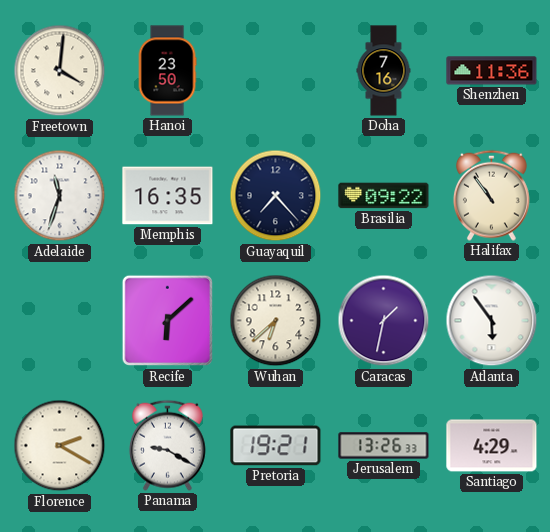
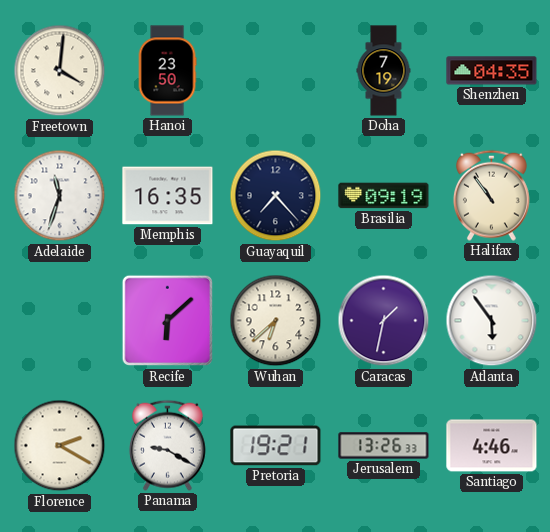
Doha: 7:16 -> 7:19 (384, 71)
Shenzhen: 11:36 -> 04:35 (492, 71)
Brasilia: 09:22 -> 09:19 (384, 196)
Santiago: 4:29 -> 4:46 (492, 446)
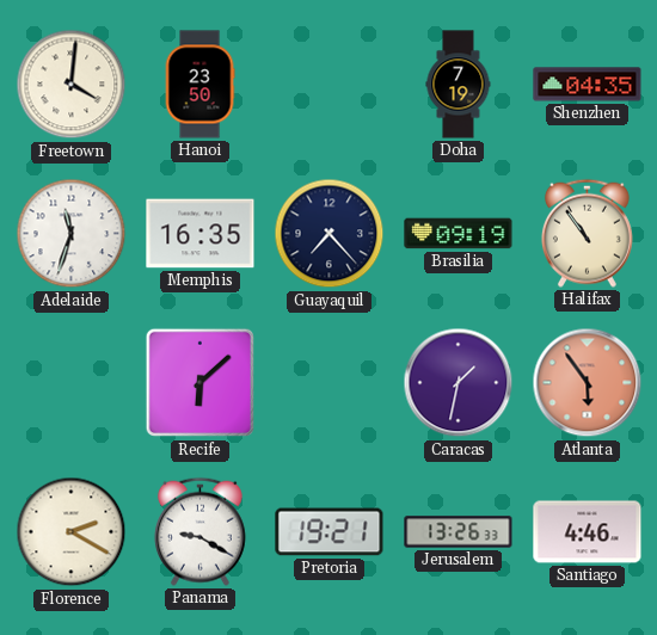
Wuhan: 6:38 -> none (276, 321)
Atlanta dial: white -> salmon (588, 383)
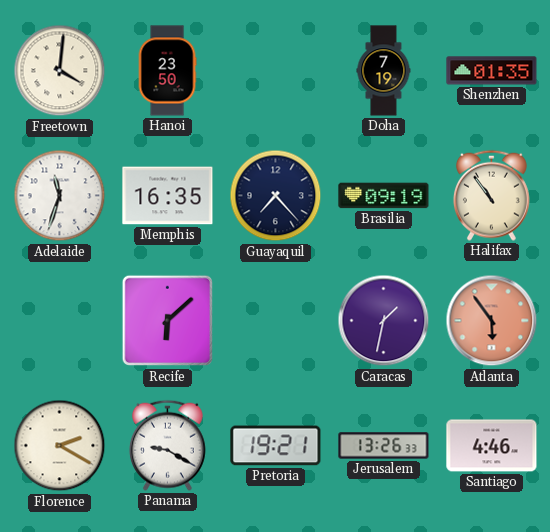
Shenzhen: 04:35 -> 01:35 (492, 71)
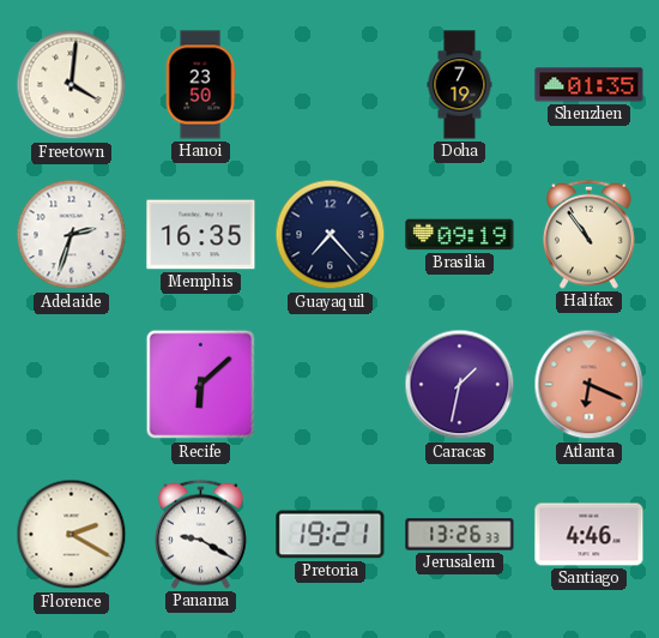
Adelaide: 11:33 -> 2:33 (72, 235)
Atlanta: 5:54 -> 6:19 (590, 385)
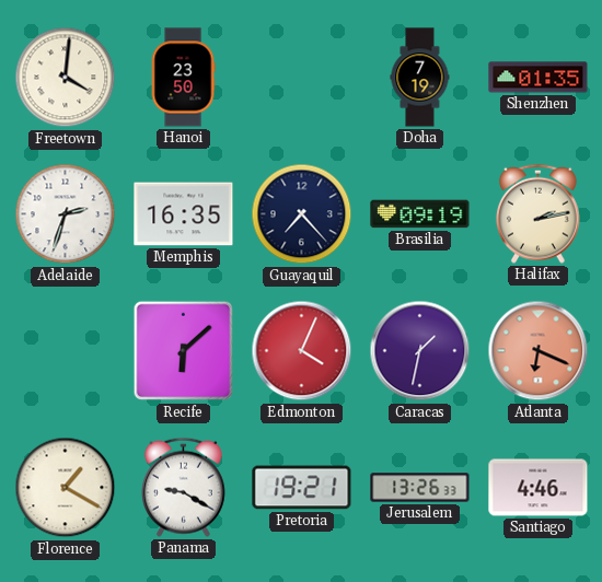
Halifax: 10:54 -> 2:13 (537, 213)
Edmonton: none -> 4:04 (302, 351)
Florence: 2:20 -> 1:20 (66, 488)
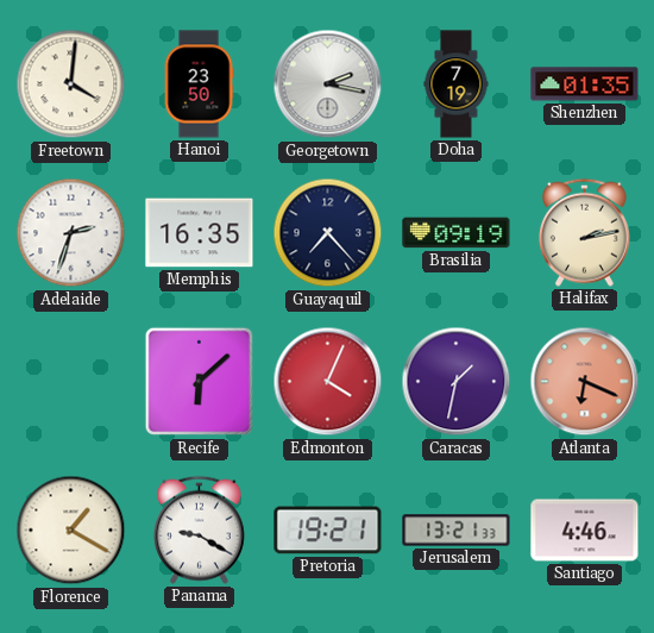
Georgetown: none -> 2:17 (328, 84)
Jerusalem: 13:26 -> 13:21 (457, 531)
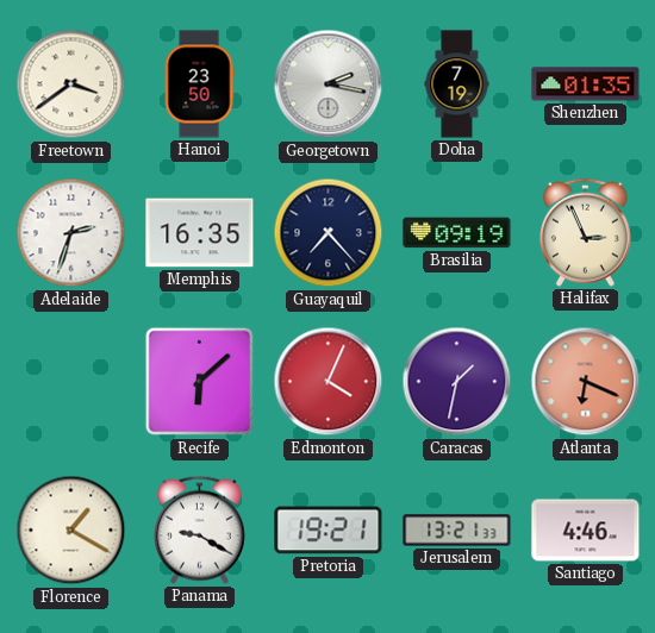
Freetown: 4:01 -> 3:39 (71, 84)
Halifax: 2:13 -> 2:56 (585, 232)
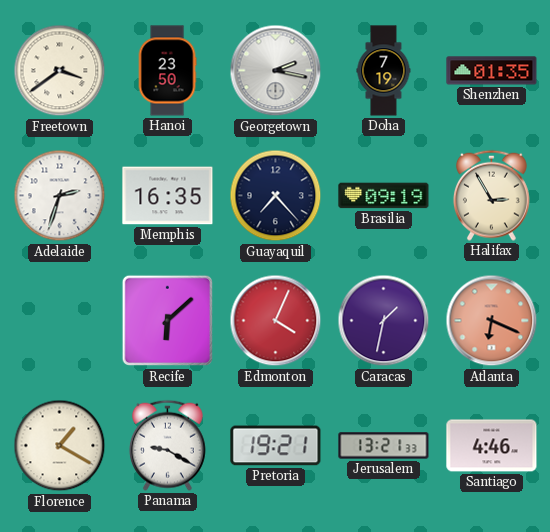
Halifax: 2:56 -> 2:55 (491, 195)
